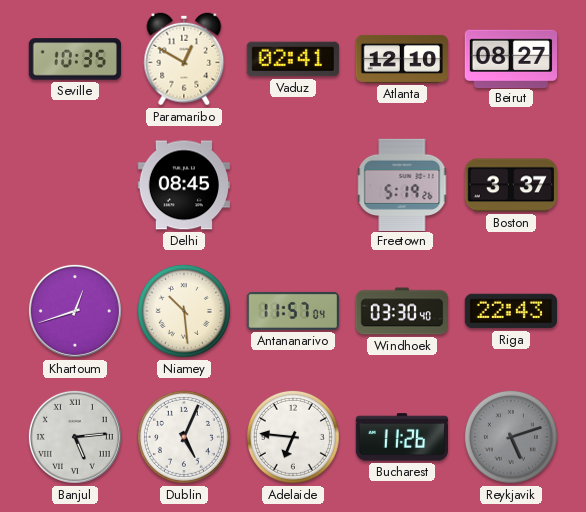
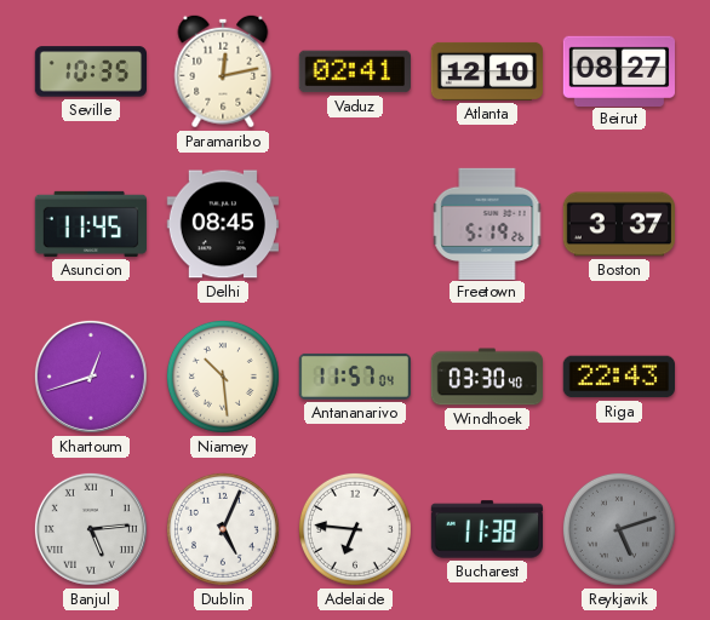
Paramaribo: 12:50 -> 12:13 (223, 71)
Asuncion: none -> 11:45 (90, 224)
Bucharest: 11:26 -> 11:38 (486, 529)
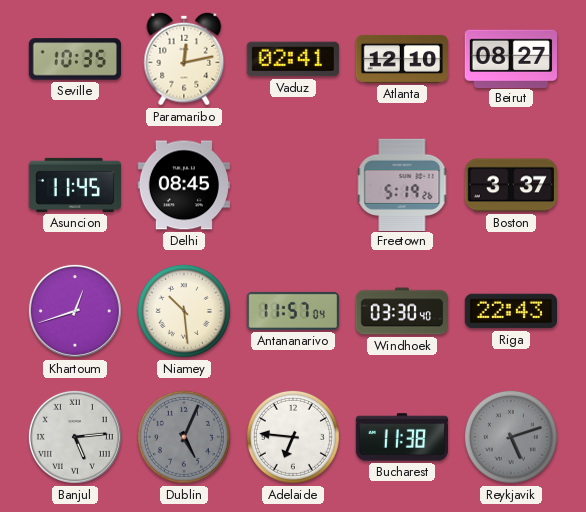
Dublin dial: white -> grey (184, 437)
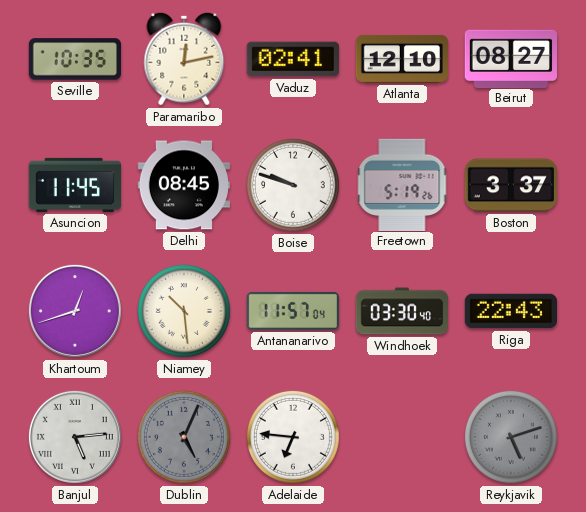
Boise: none -> 9:48 (293, 185)
Bucharest: 11:38 -> none (401, 437)
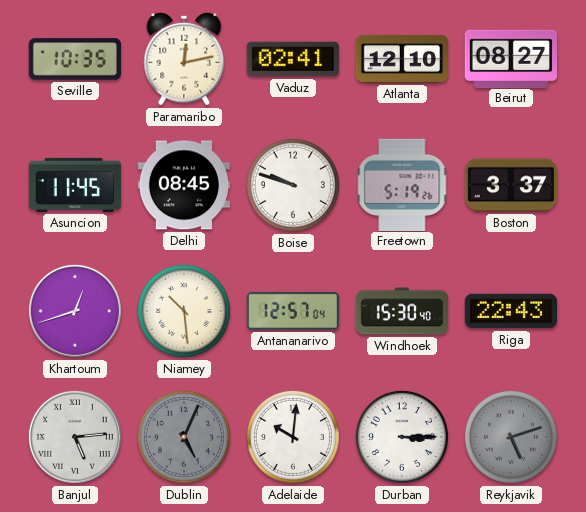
Antananarivo: 11:57 -> 12:57 (293, 311)
Windhoek: 03:30 -> 15:30 (401, 311)
Adelaide: 6:46 -> 10:01 (293, 437)
Durban: none -> 3:15 (402, 437)
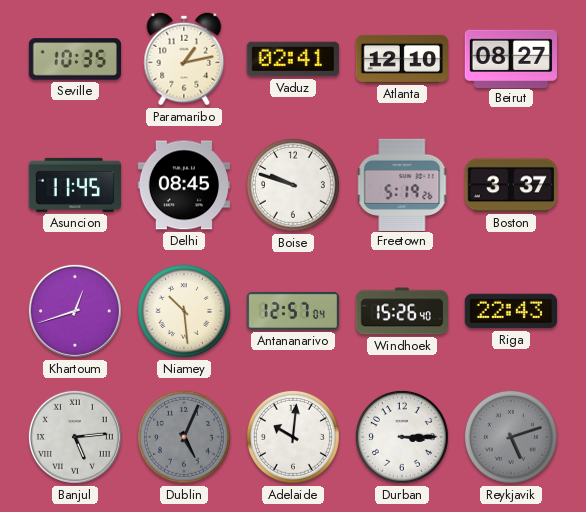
Paramaribo: 12:13 -> 1:13 (184, 59)
Windhoek: 15:30 -> 15:26 (401, 311)
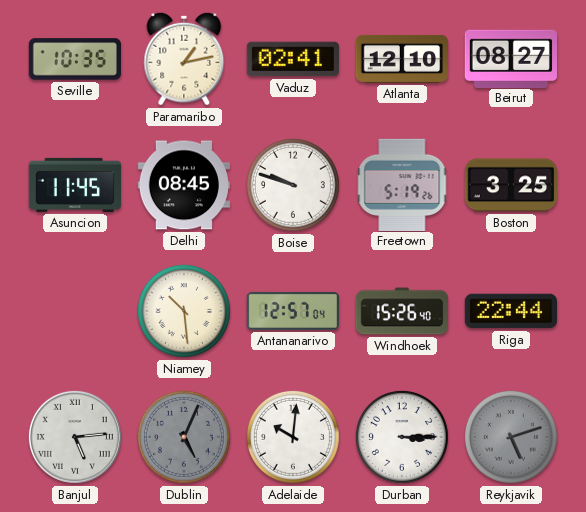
Boston: 3:37 -> 3:25 (510, 185)
Khartoum: 12:42 -> none (75, 311)
Riga: 22:43 -> 22:44 (510, 311)
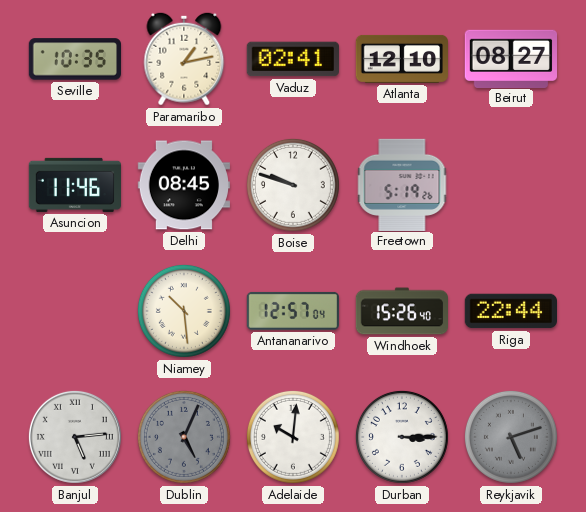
Asuncion: 11:45 -> 11:46 (74, 185)
Boston: 3:25 -> none (510, 185)
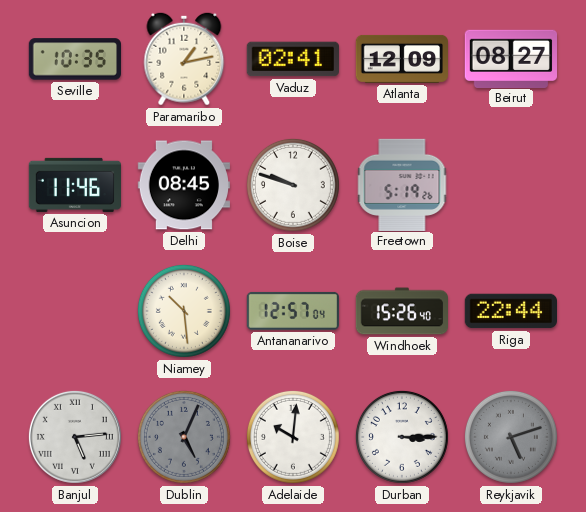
Atlanta: 12:10 -> 12:09 (402, 59)
